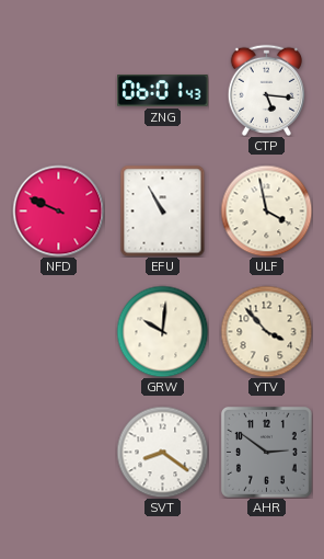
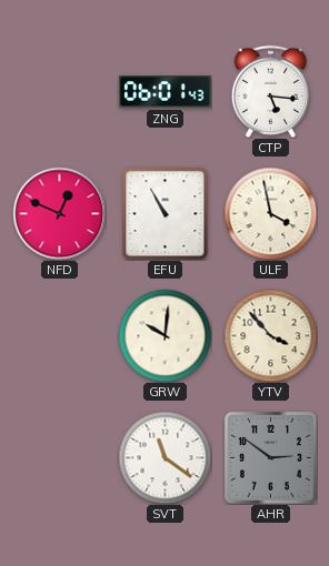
NFD: 9:49 -> 12:49 (59, 213)
SVT: 8:21 -> 11:21 (164, 457)
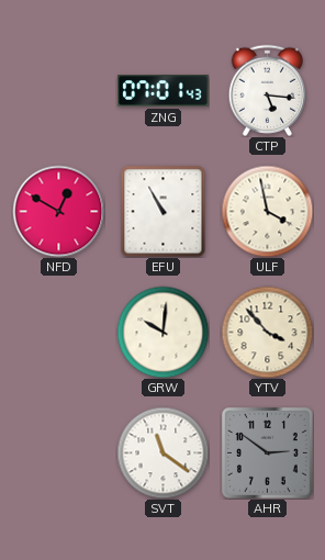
ZNG: 06:01 -> 07:01 (164, 91)
NFD: 12:49 -> 12:50 (58, 211)
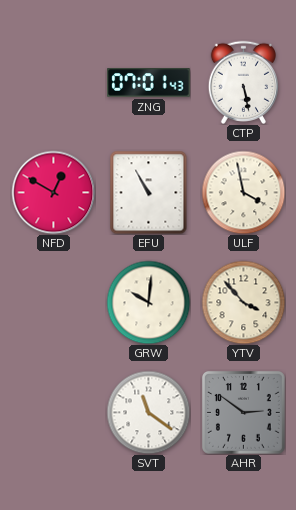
CTP: 5:16 -> 5:28 (243, 82)
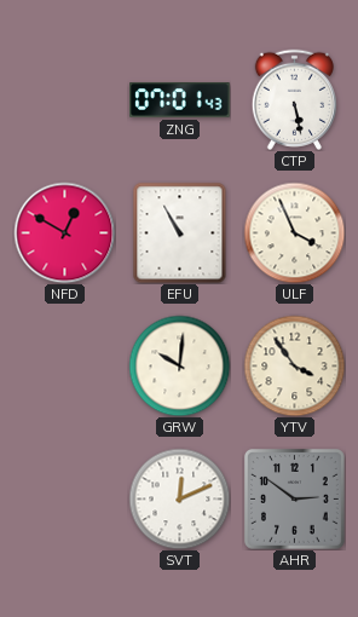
ULF: 3:58 -> 3:56 (294, 232)
YTV: 3:53 -> 3:54 (294, 365)
SVT: 11:21 -> 12:11 (179, 498)
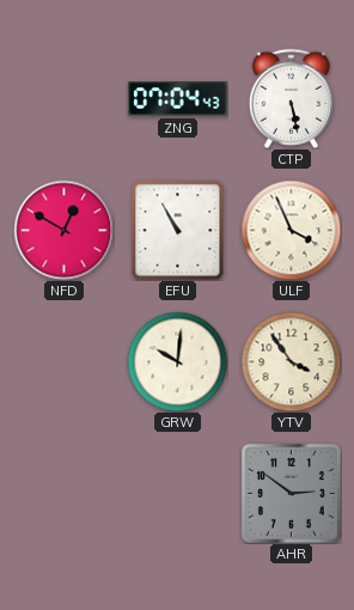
ZNG: 07:01 -> 07:04 (178, 99)
SVT: 12:11 -> none (179, 498)
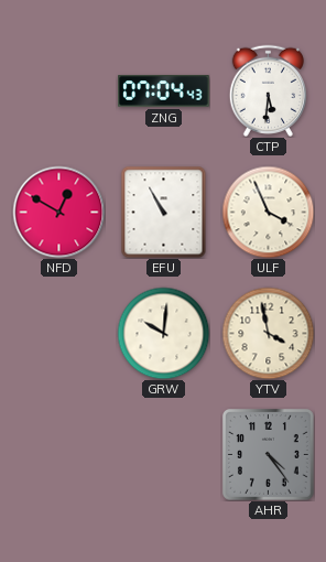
CTP: 5:28 -> 5:31 (268, 90)
YTV: 3:54 -> 3:58 (268, 333)
AHR: 2:51 -> 4:24 (268, 454)
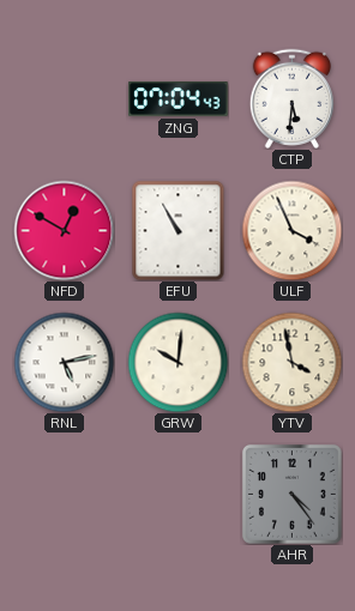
RNL: none -> 5:13 (64, 362)
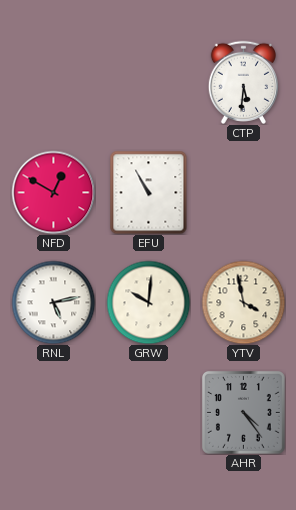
ZNG: 07:04 -> none (179, 99)
ULF: 3:56 -> none (291, 230)
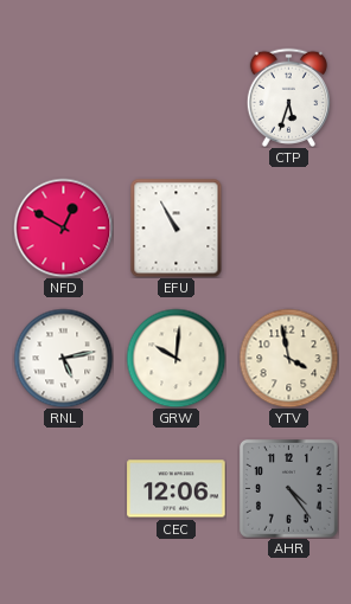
CTP: 5:31 -> 5:33 (288, 97)
CEC: none -> 12:06 (177, 489)
